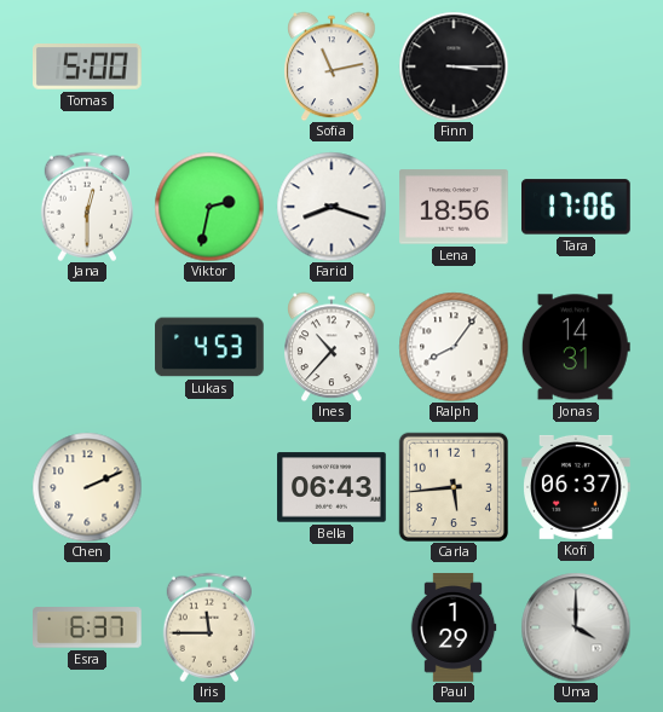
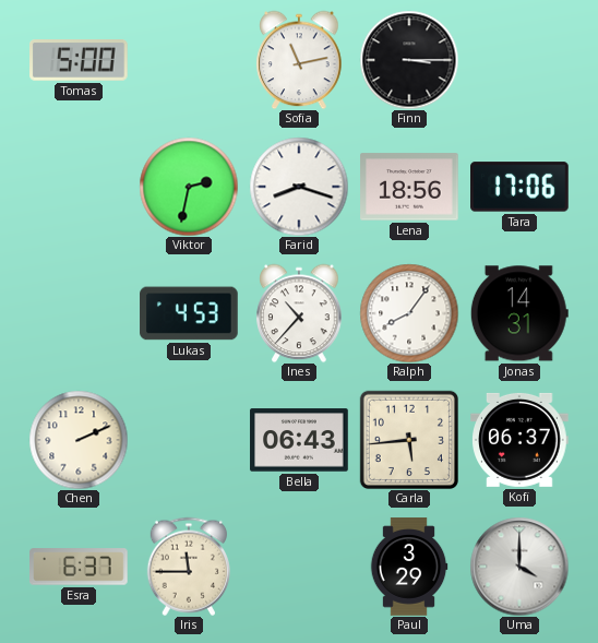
Jana: 12:30 -> none (87, 207)
Paul: 1:29 -> 3:29 (409, 567)
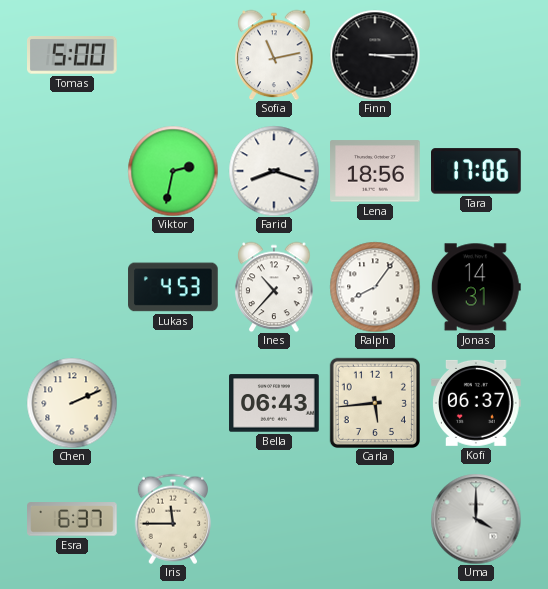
Paul: 3:29 -> none (409, 567)
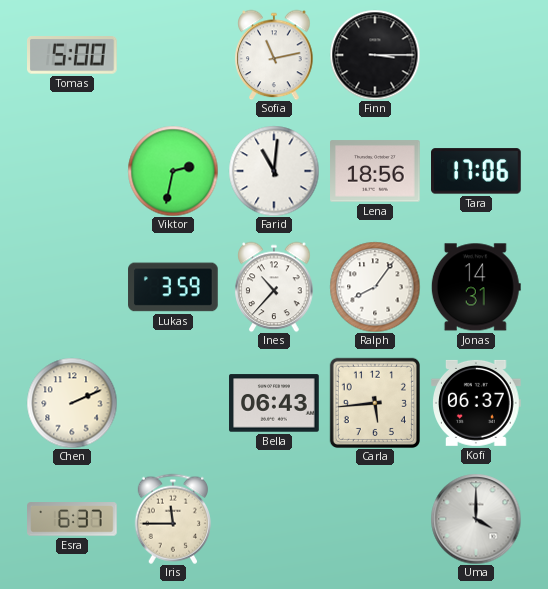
Farid: 8:18 -> 11:01 (274, 171)
Lukas: 4:53 -> 3:59 (173, 287)
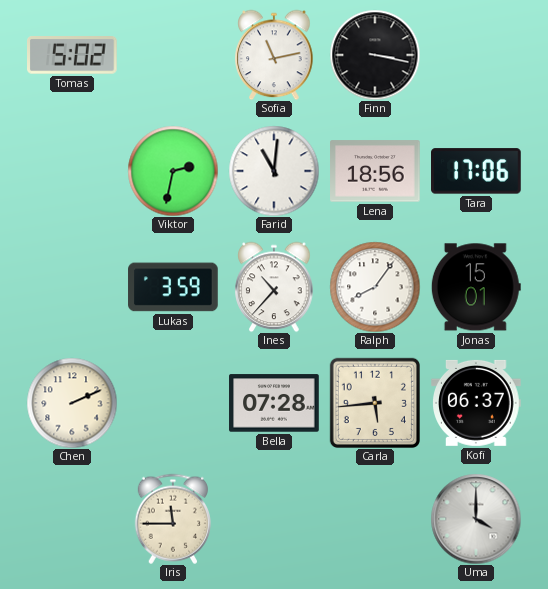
Tomas: 5:00 -> 5:02 (73, 56)
Finn: 3:15 -> 3:17 (375, 55)
Jonas: 14:31 -> 15:01 (476, 287)
Bella: 06:43 -> 07:28 (274, 403)
Esra: 6:37 -> none (72, 519)
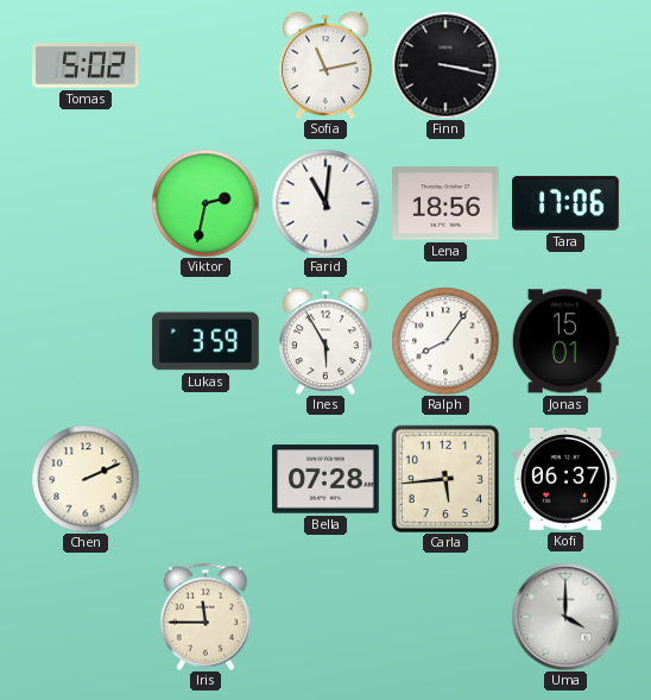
Ines: 10:37 -> 5:55 (325, 341)
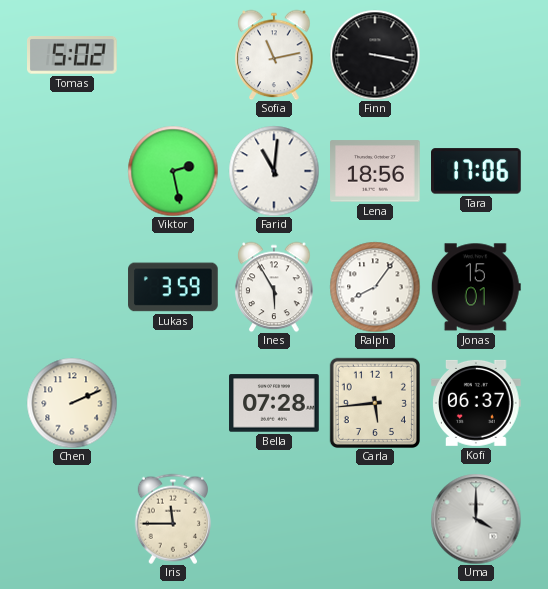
Viktor: 2:32 -> 2:28 (173, 171)
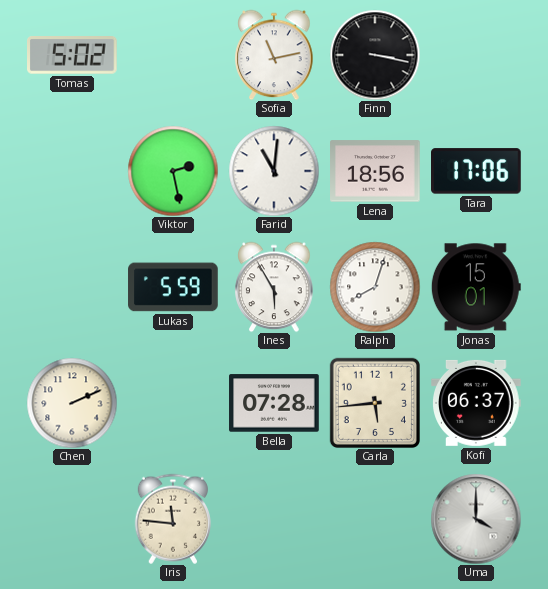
Lukas: 3:59 -> 5:59 (173, 287)
Ralph: 8:06 -> 8:03 (375, 287)
Iris: 11:45 -> 11:46 (173, 519)
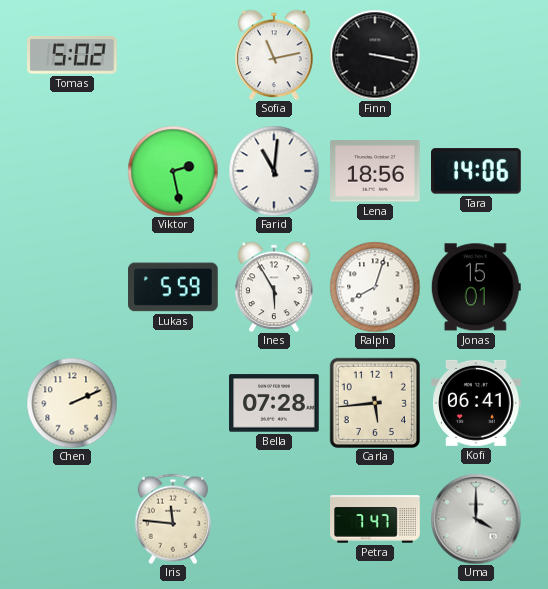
Tara: 17:06 -> 14:06 (476, 171)
Kofi: 06:37 -> 06:41 (477, 403)
Petra: none -> 7:47 (375, 519)
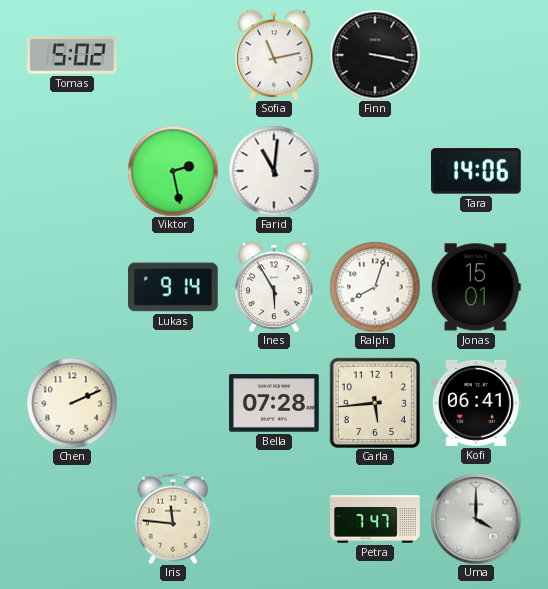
Lena: 18:56 -> none (375, 171)
Lukas: 5:59 -> 9:14 (173, 287)
